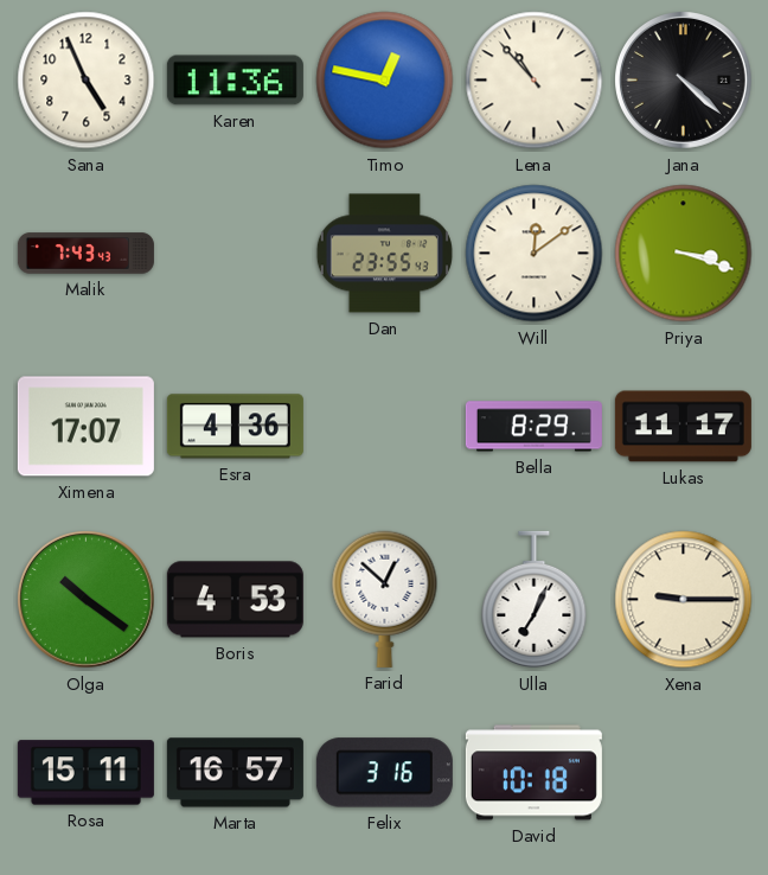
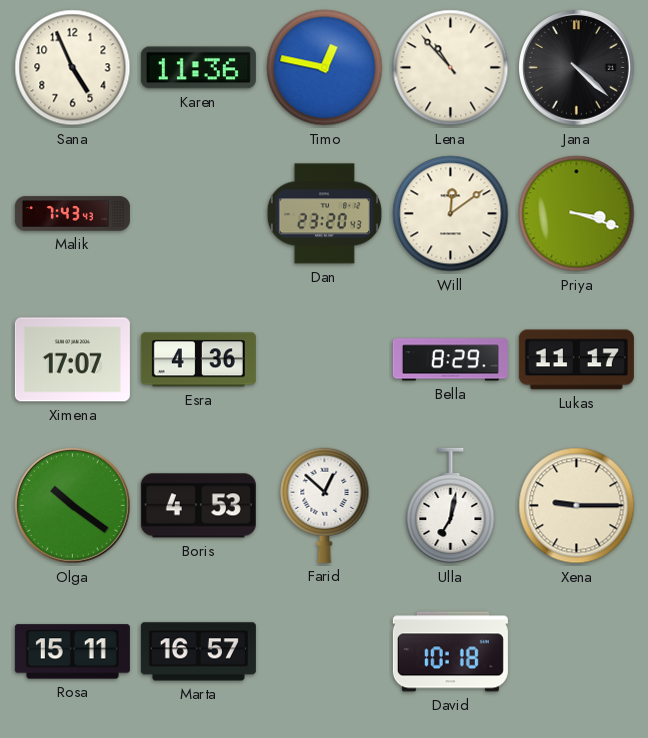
Dan: 23:55 -> 23:20 (324, 214)
Ulla: 7:04 -> 7:02 (451, 506)
Felix: 3:16 -> none (384, 773)
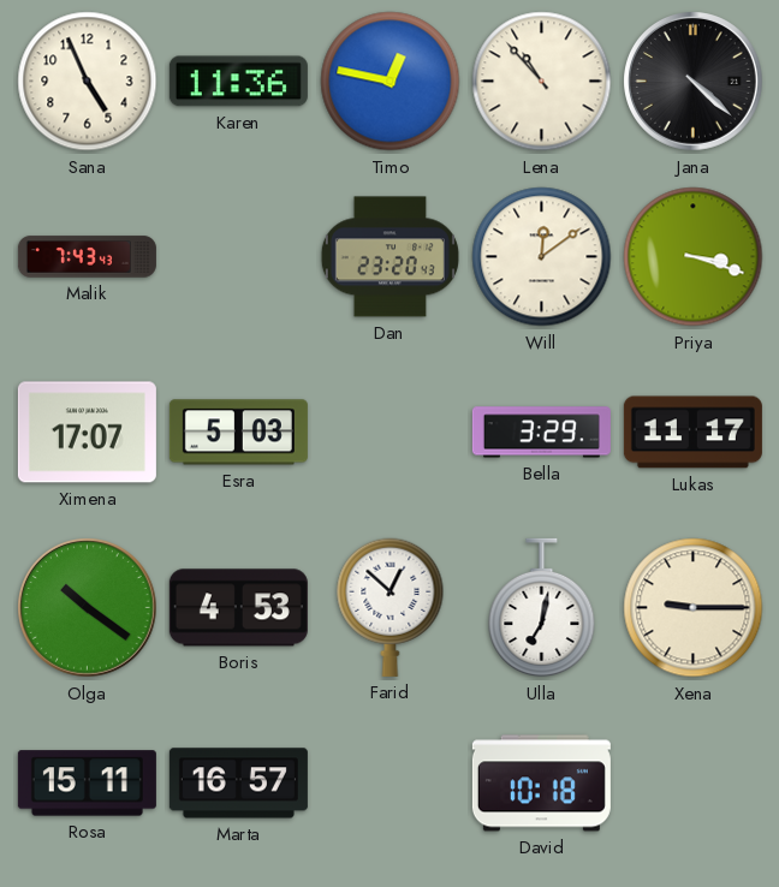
Esra: 4:36 -> 5:03 (238, 433)
Bella: 8:29 -> 3:29 (541, 433)
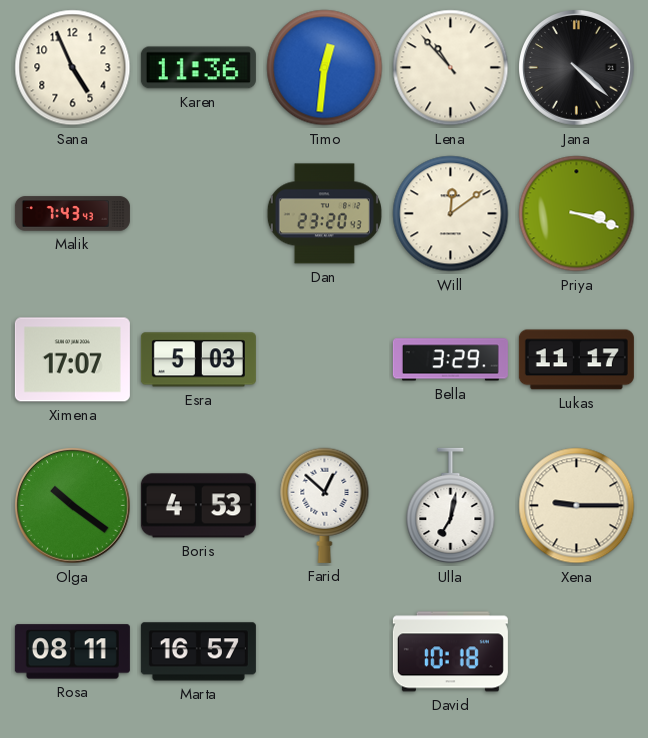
Timo: 12:47 -> 12:31 (325, 68)
Rosa: 15:11 -> 08:11 (72, 652)
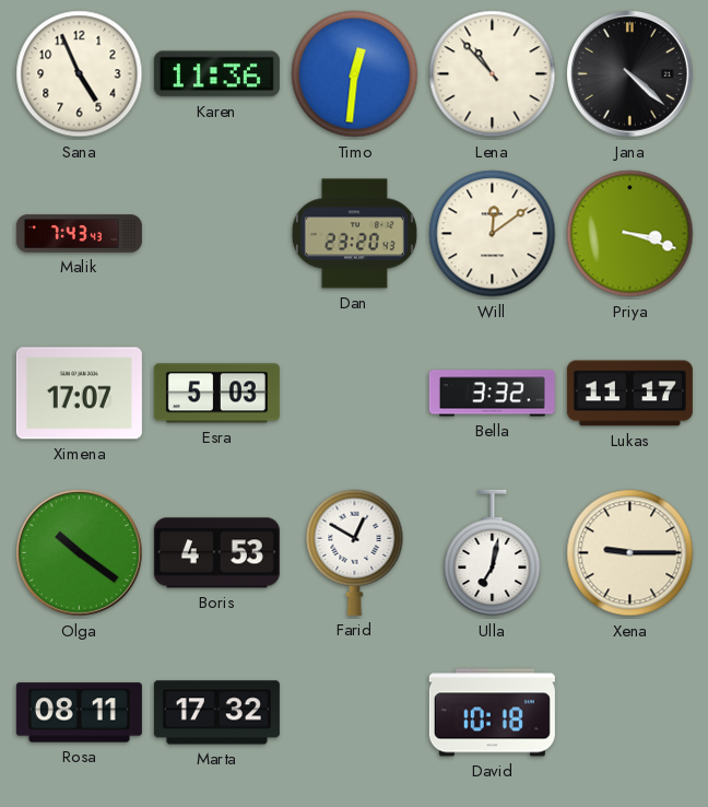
Bella: 3:29 -> 3:32 (492, 394)
Farid: 12:52 -> 12:50 (355, 552)
Marta: 16:57 -> 17:32 (216, 713)
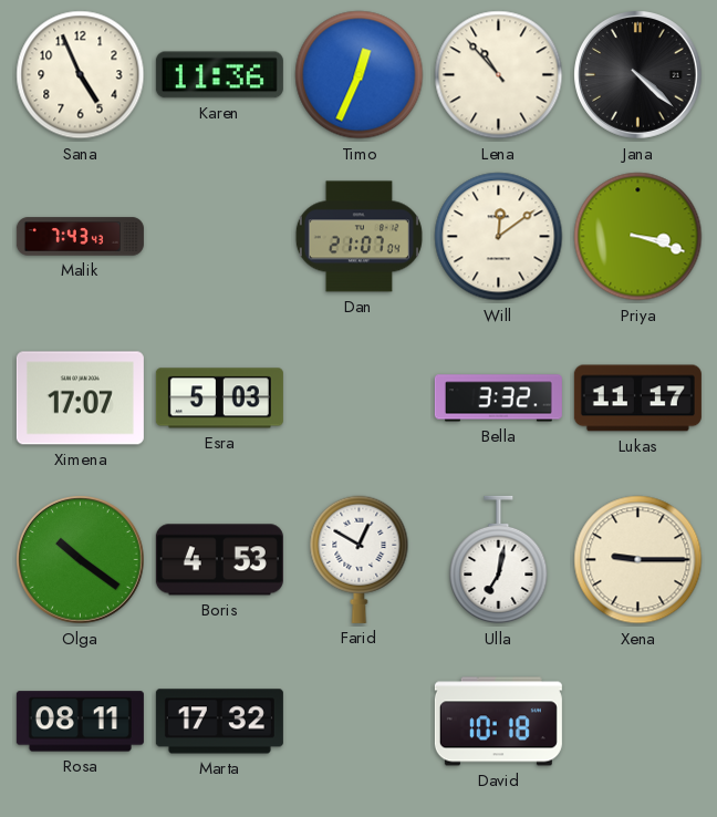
Timo: 12:31 -> 12:34 (360, 75)
Dan: 23:20 -> 21:07 (358, 237)
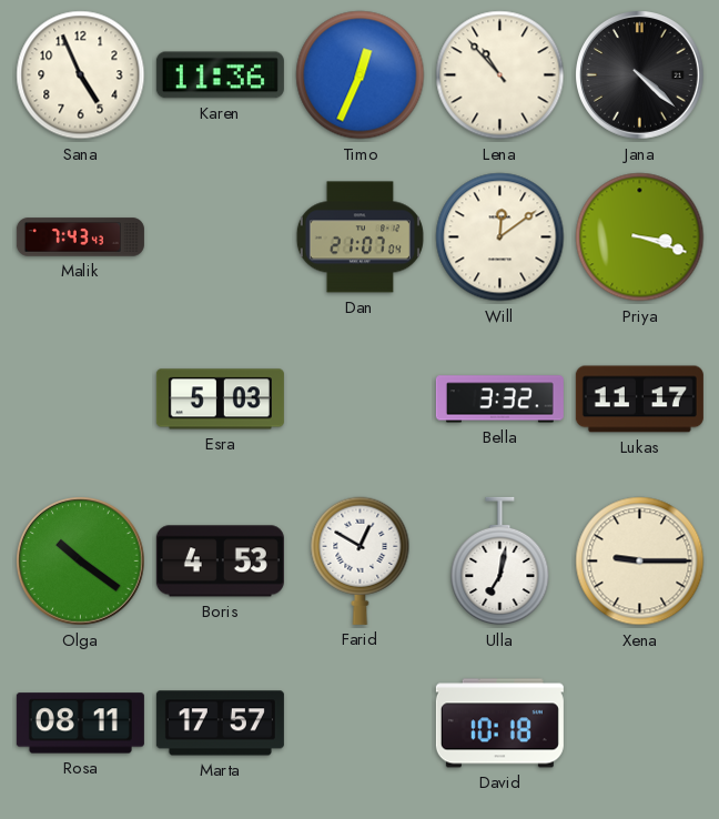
Ximena: 17:07 -> none (80, 399)
Marta: 17:32 -> 17:57 (220, 724)
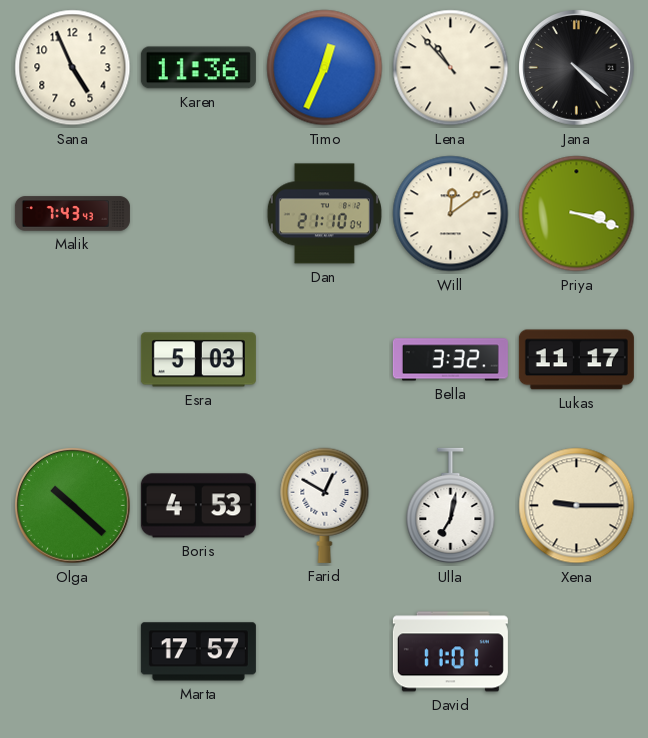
Dan: 21:07 -> 21:10 (324, 214)
Olga: 10:21 -> 10:22 (73, 506)
Rosa: 08:11 -> none (80, 724)
David: 10:18 -> 11:01 (450, 652)
